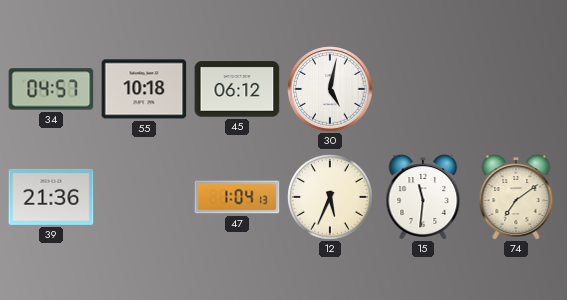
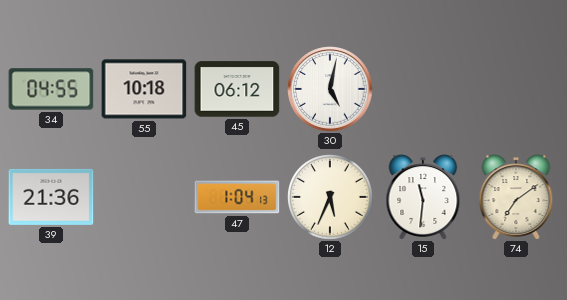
34: 04:57 -> 04:55 (51, 89)
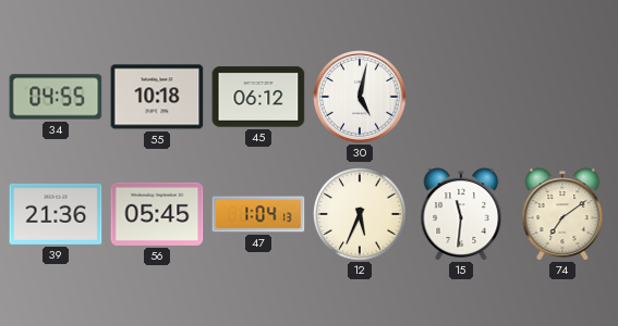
56: none -> 05:45 (157, 214)
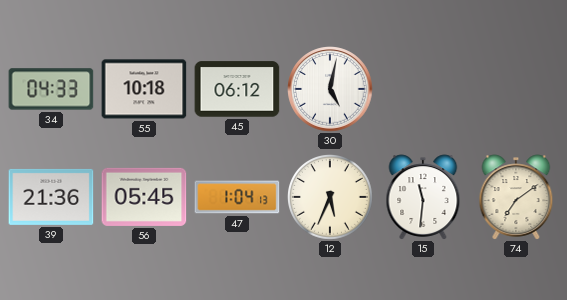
34: 04:55 -> 04:33 (51, 89)
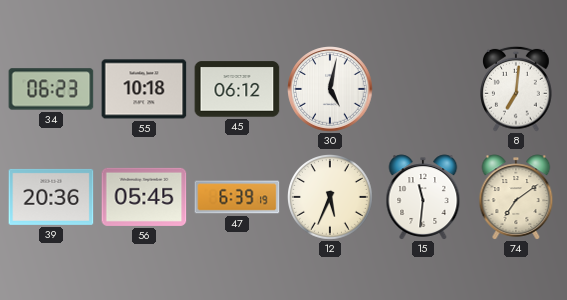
34: 04:33 -> 06:23 (51, 89)
8: none -> 7:01 (517, 89)
39: 21:36 -> 20:36 (51, 197)
47: 1:04 -> 6:39 (237, 197)
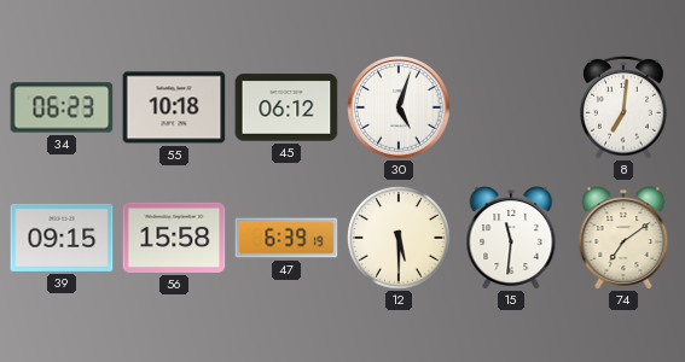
30: 5:02 -> 5:03 (399, 107)
39: 20:36 -> 09:15 (62, 238)
56: 05:45 -> 15:58 (174, 238)
12: 5:34 -> 5:30 (400, 239)
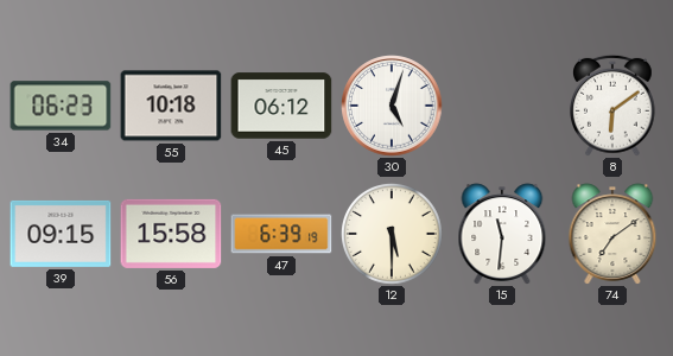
8: 7:01 -> 6:09 (614, 106)
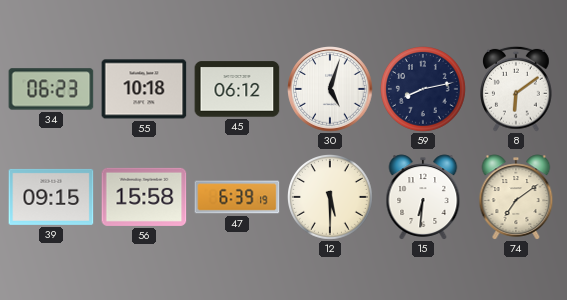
59: none -> 8:13 (424, 90)
15: 11:31 -> 6:31 (423, 197)
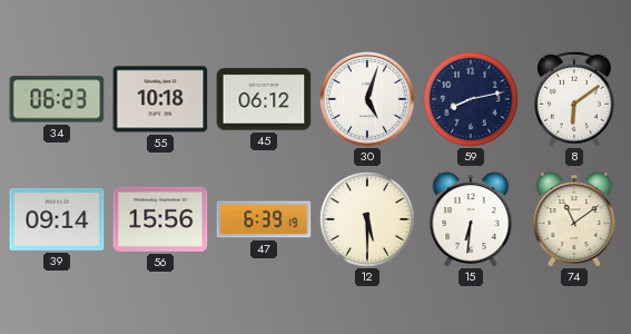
39: 09:15 -> 09:14 (57, 219)
56: 15:58 -> 15:56 (160, 219)
74: 7:09 -> 11:09 (574, 219)
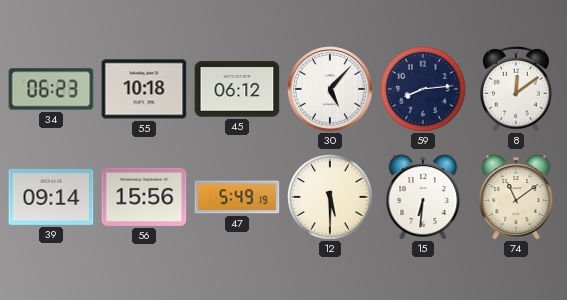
30: 5:03 -> 5:07 (330, 89)
59: 8:13 -> 8:14 (424, 90)
8: 6:09 -> 12:09 (517, 89)
47: 6:39 -> 5:49 (237, 197)
